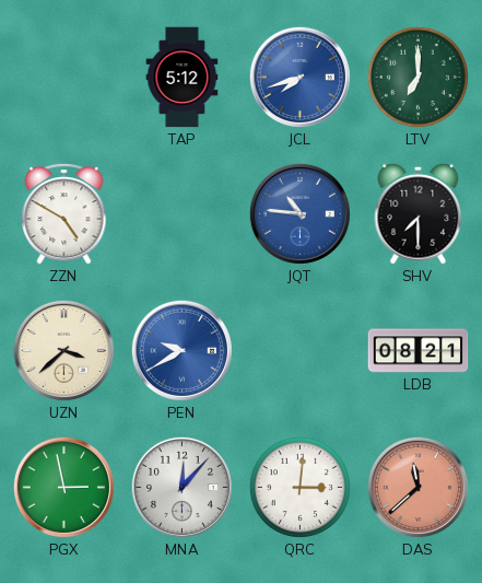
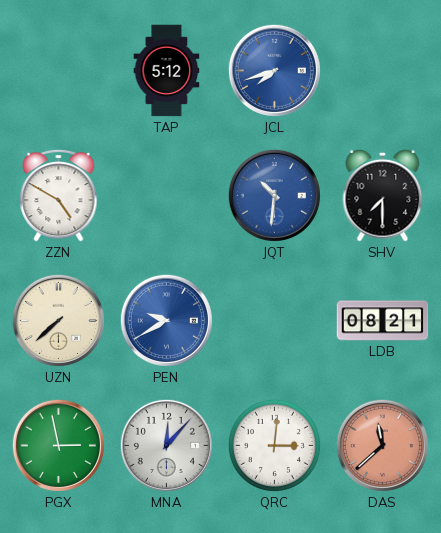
LTV: 7:00 -> none (418, 77)
JQT: 10:46 -> 10:31 (274, 195)
UZN: 3:38 -> 7:38 (58, 320)
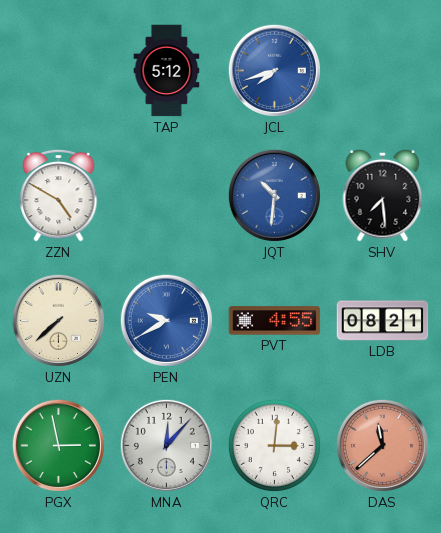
SHV: 7:30 -> 7:29 (383, 195)
PVT: none -> 4:55 (275, 321)
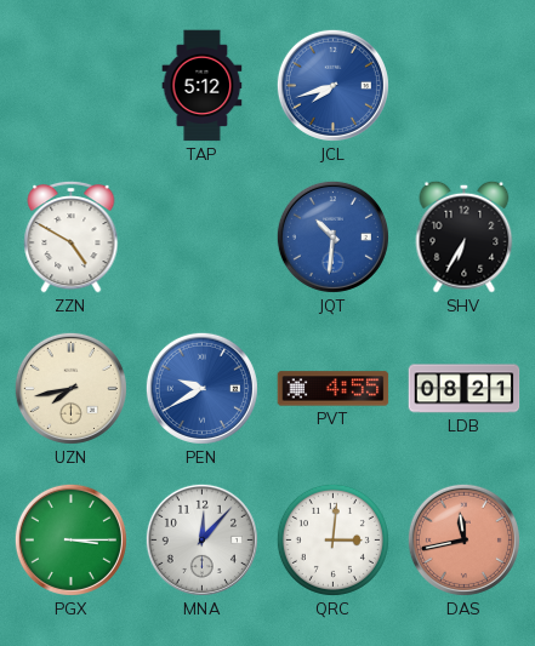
SHV: 7:29 -> 6:35 (465, 236)
UZN: 7:38 -> 7:43 (70, 388)
PGX: 2:58 -> 3:15 (70, 539)
DAS: 11:38 -> 11:43 (463, 539)
